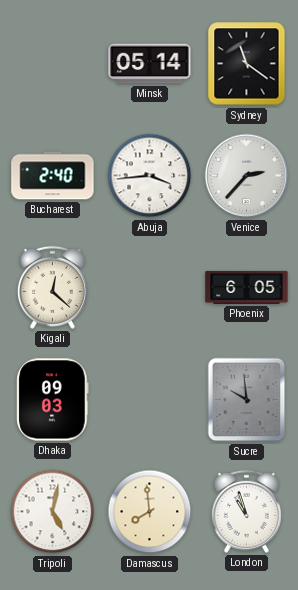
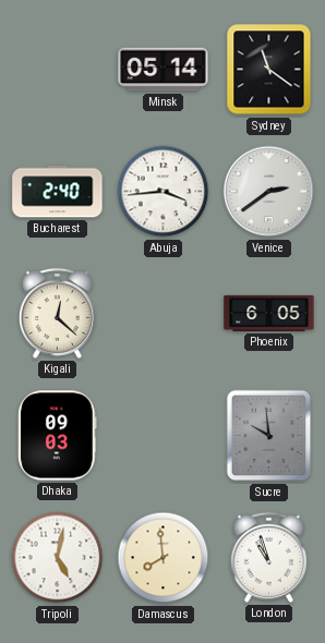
Venice: 2:37 -> 2:39 (269, 192)
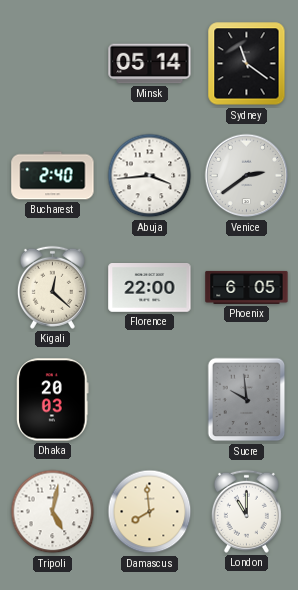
Florence: none -> 22:00 (150, 288)
Dhaka: 09:03 -> 20:03 (53, 400)
London: 10:57 -> 11:00 (246, 511)
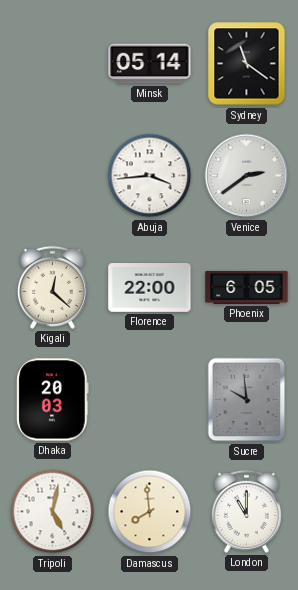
Bucharest: 2:40 -> none (53, 176)
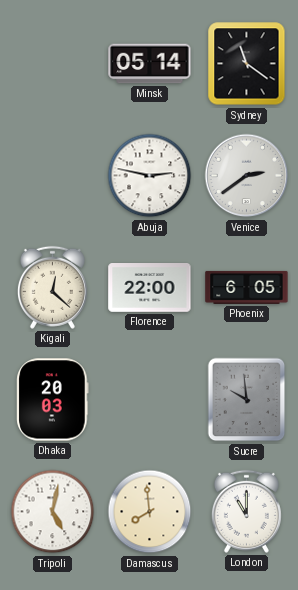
Abuja: 3:44 -> 2:47 (150, 176)
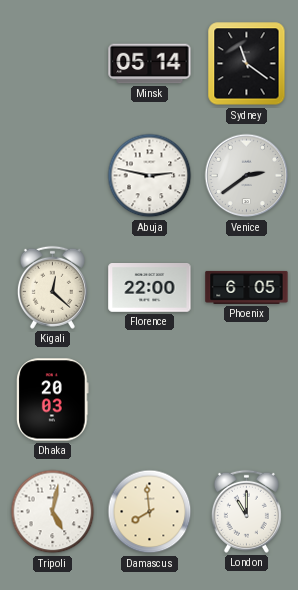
Sucre: 9:59 -> none (247, 400)
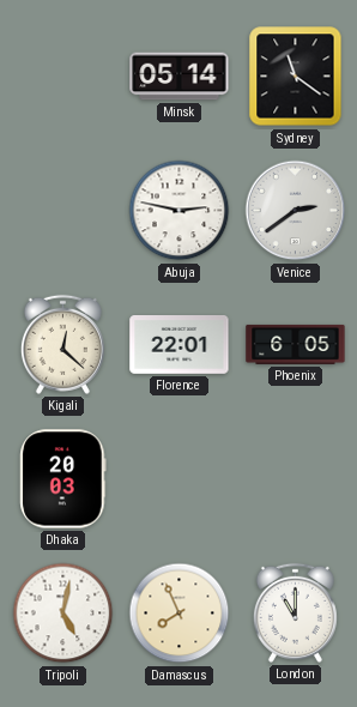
Florence: 22:00 -> 22:01 (180, 345)
Damascus: 7:59 -> 7:56 (180, 614)
